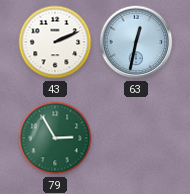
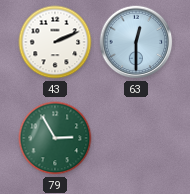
63: 12:32 -> 12:30 (136, 42)
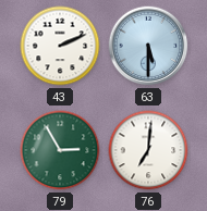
63: 12:30 -> 5:30 (148, 46)
76: none -> 7:01 (148, 150)
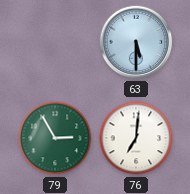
43: 2:11 -> none (60, 46)
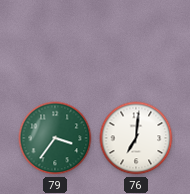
63: 5:30 -> none (136, 42)
79: 2:55 -> 3:36 (55, 138)
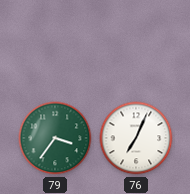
76: 7:01 -> 7:04 (136, 138)
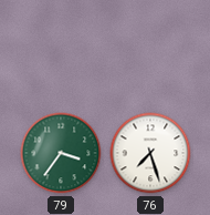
76: 7:04 -> 7:27 (150, 153)
